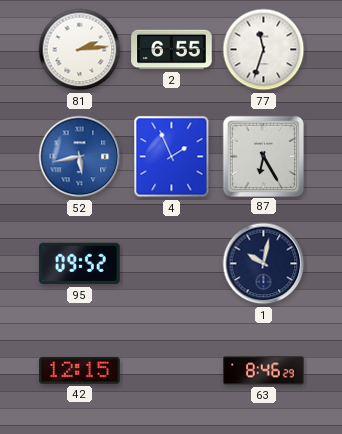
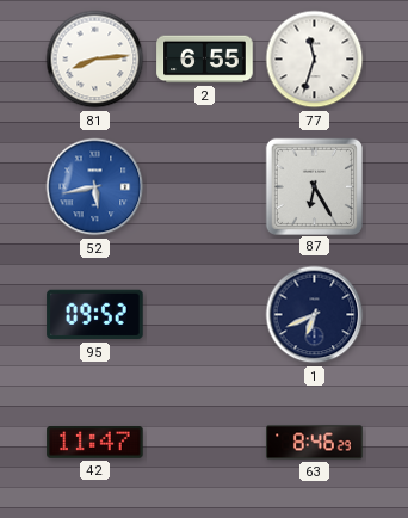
81: 2:14 -> 8:14 (95, 60)
4: 1:56 -> none (172, 157)
1: 10:02 -> 6:41 (315, 315)
42: 12:15 -> 11:47 (95, 443)
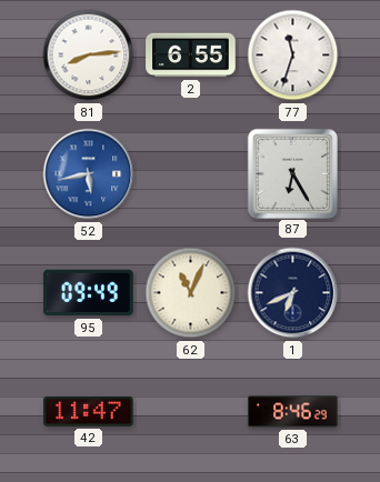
95: 09:52 -> 09:49 (89, 293)
62: none -> 11:04 (191, 293)
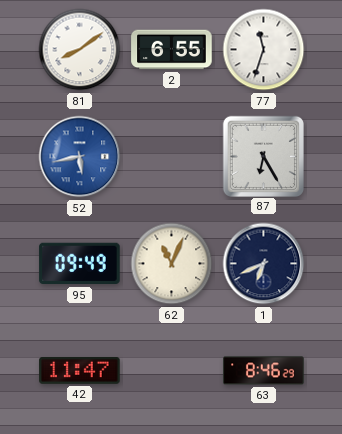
81: 8:14 -> 8:09 (80, 50)
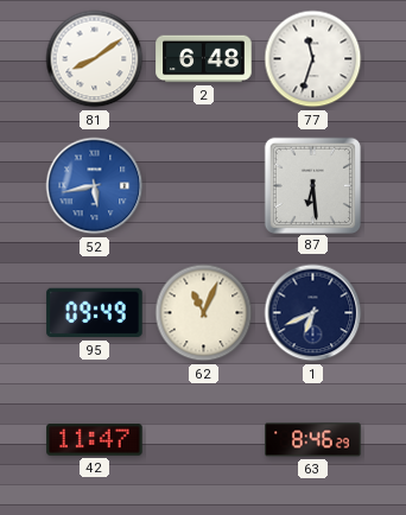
2: 6:55 -> 6:48 (204, 59)
87: 6:25 -> 6:29 (312, 185)
